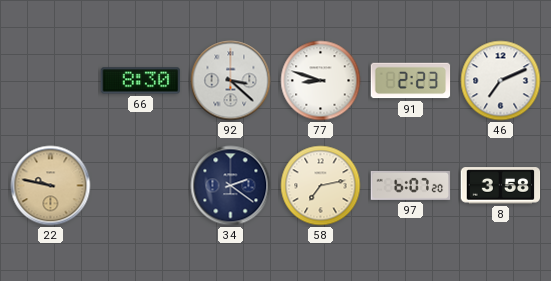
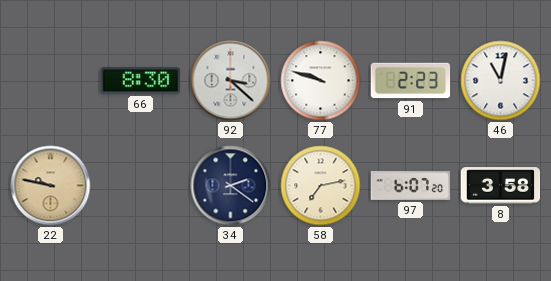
77: 8:48 -> 9:48 (321, 81)
46: 7:11 -> 11:02 (501, 81)
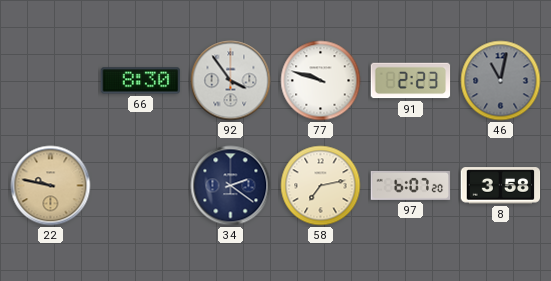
92: 3:22 -> 3:54 (231, 81)
46 dial: white -> grey (501, 81)
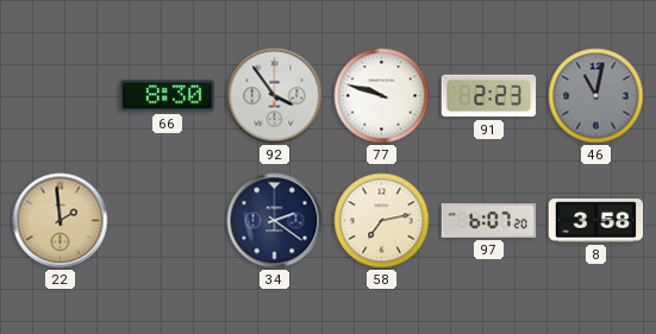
22: 9:47 -> 1:59 (61, 221)
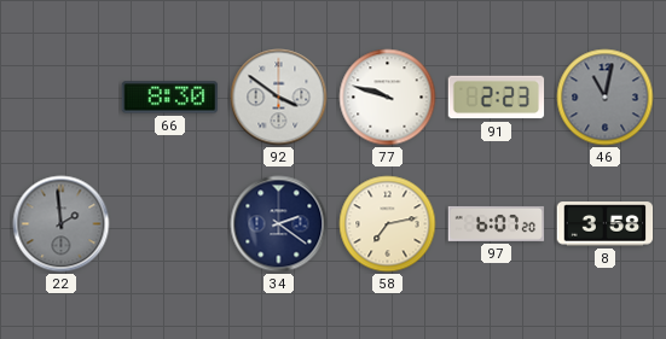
92: 3:54 -> 3:51 (279, 98)
22 dial: champagne -> grey (62, 224)
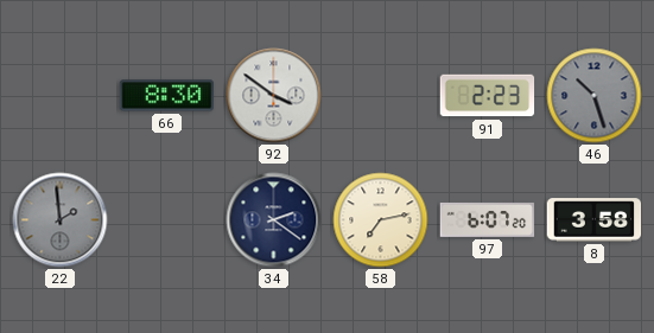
77: 9:48 -> none (388, 98)
46: 11:02 -> 10:27 (595, 96)
